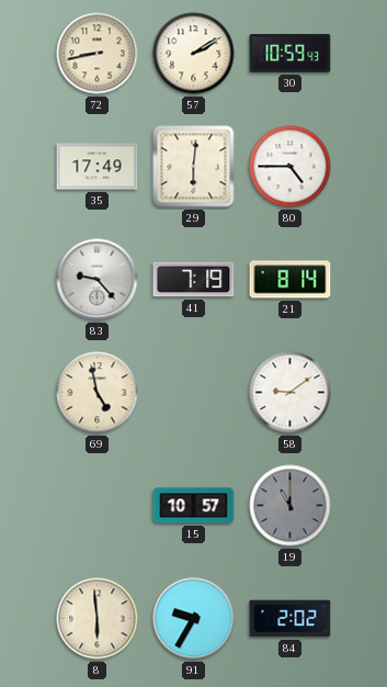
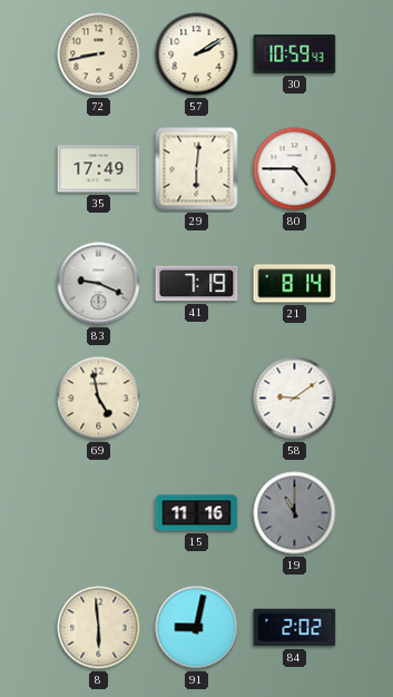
83: 9:23 -> 9:19 (99, 284)
15: 10:57 -> 11:16 (197, 513)
91: 9:35 -> 9:02 (197, 628)
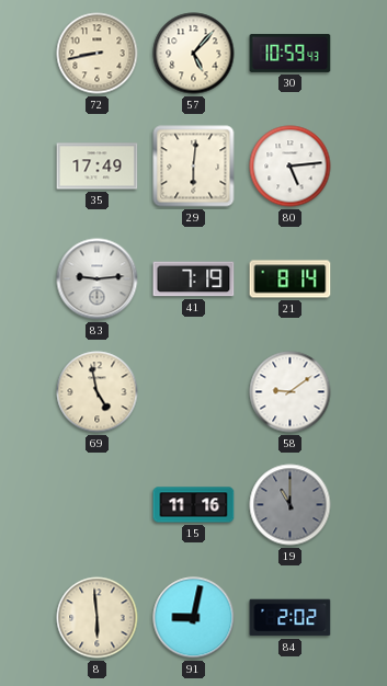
57: 2:10 -> 5:07 (194, 54)
80: 4:45 -> 5:14 (291, 167)
83: 9:19 -> 9:14 (98, 279)
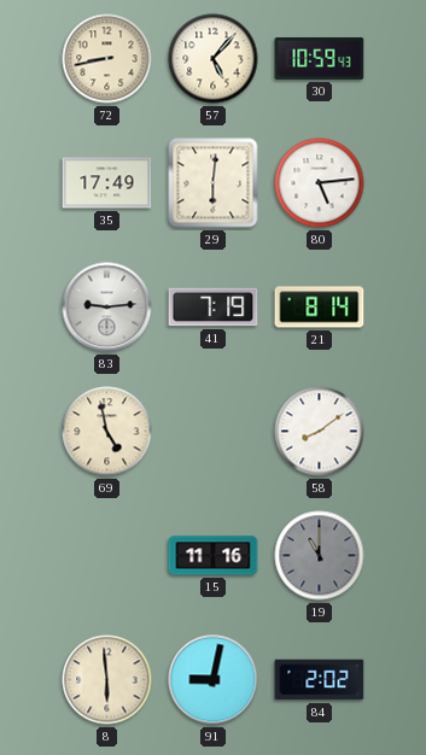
58: 9:09 -> 8:09 (320, 432)
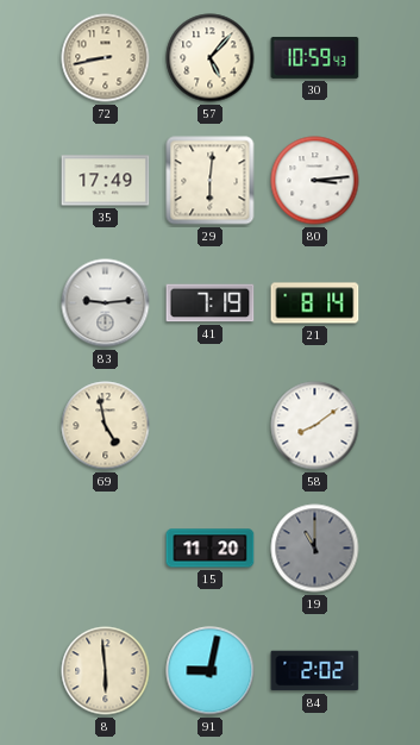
80: 5:14 -> 3:14 (315, 181)
15: 11:16 -> 11:20 (211, 549)
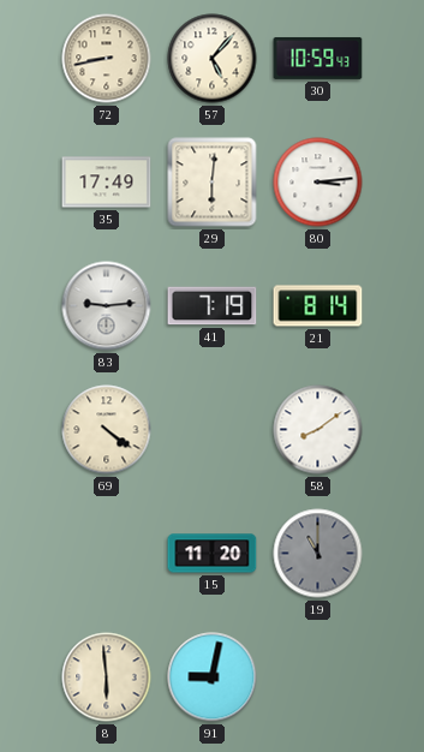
69: 4:58 -> 4:21 (107, 430)
84: 2:02 -> none (315, 671)
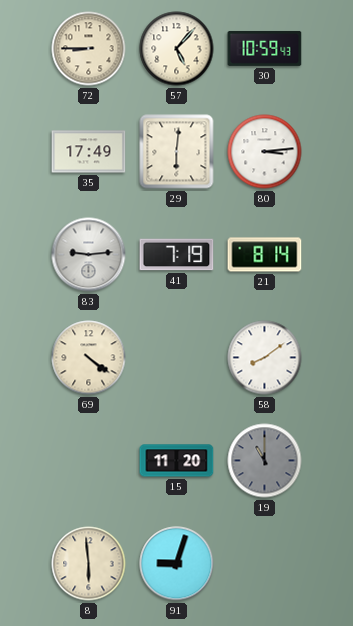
72: 8:43 -> 8:45 (89, 49)
91: 9:02 -> 9:03 (177, 564)
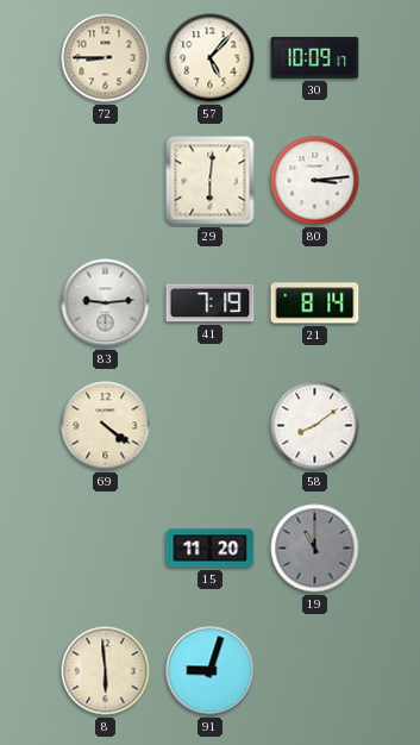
30: 10:59 -> 10:09 (315, 57)
35: 17:49 -> none (89, 152)
